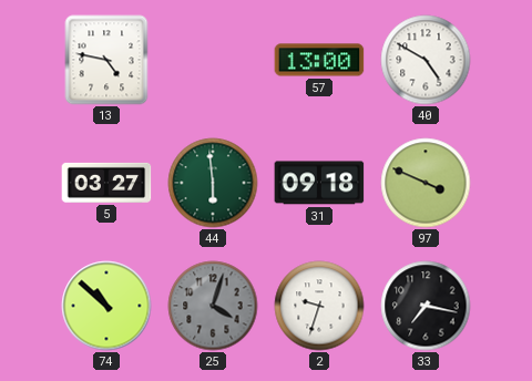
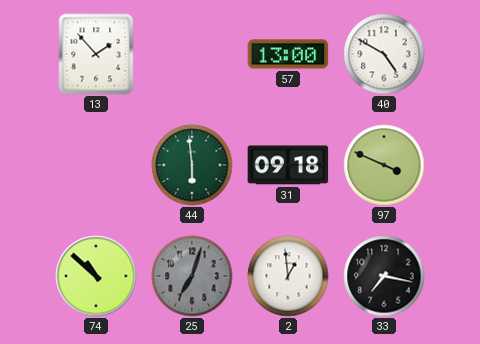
13: 4:47 -> 1:53 (96, 54)
5: 03:27 -> none (106, 183)
25: 4:03 -> 7:03 (192, 276)
2: 9:33 -> 12:59 (288, 276)
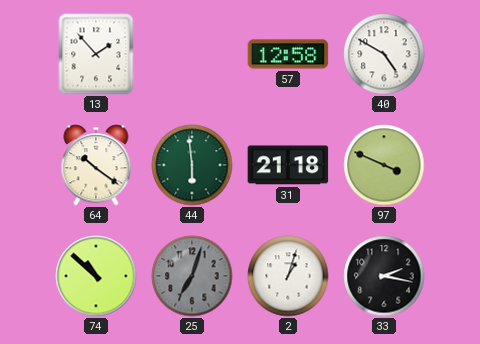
57: 13:00 -> 12:58 (288, 54)
64: none -> 10:21 (96, 165)
31: 09:18 -> 21:18 (288, 165)
2: 12:59 -> 1:03 (288, 276)
33: 7:17 -> 2:17 (384, 276)
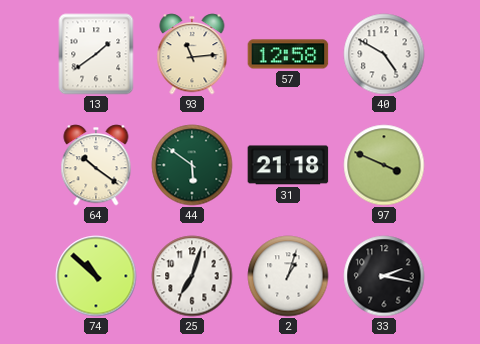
13: 1:53 -> 1:39 (96, 54)
93: none -> 11:14 (192, 54)
44: 5:59 -> 5:51 (192, 165)
25 dial: grey -> white (192, 276)
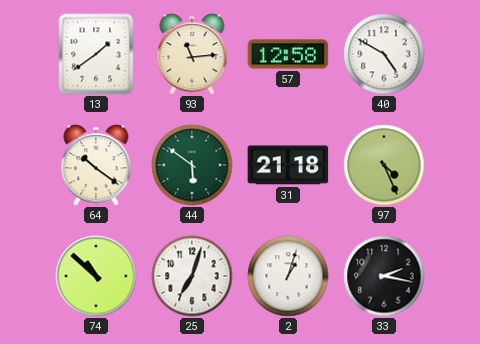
97: 3:49 -> 4:26 (384, 165)
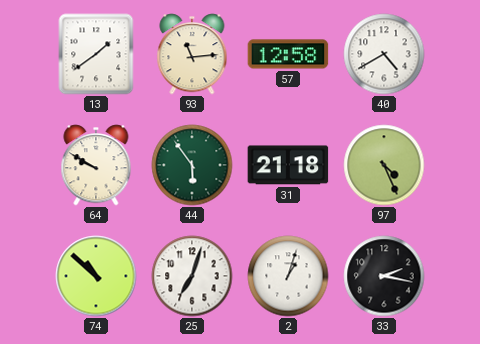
40: 4:50 -> 4:40 (384, 54)
64: 10:21 -> 9:50 (96, 165)
44: 5:51 -> 5:54 (192, 165)
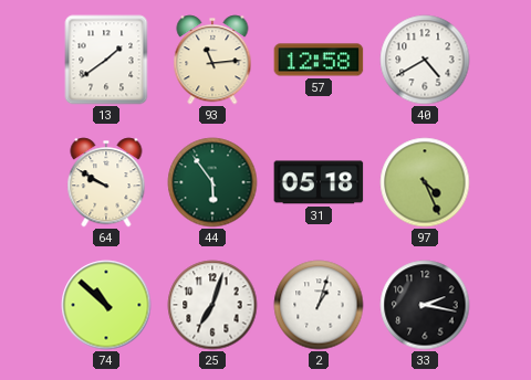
31: 21:18 -> 05:18 (319, 182)
